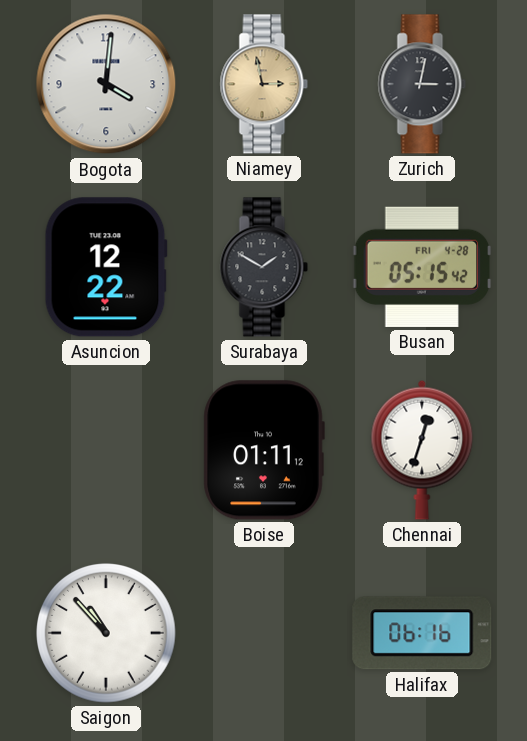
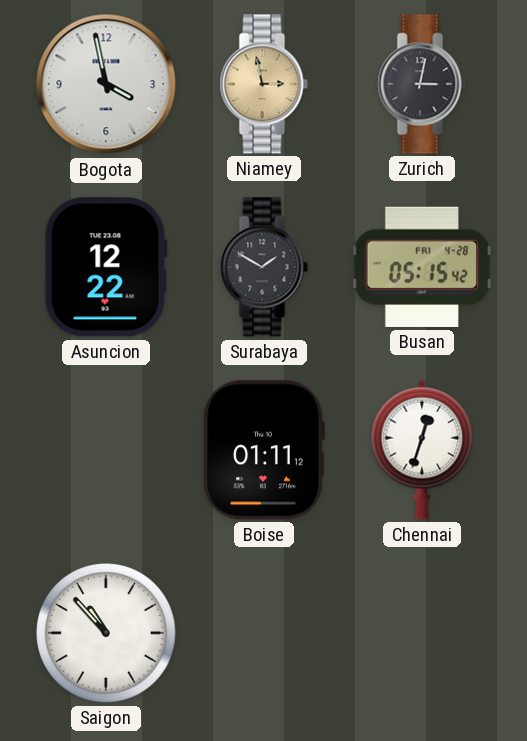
Bogota: 4:01 -> 3:58 (106, 84)
Halifax: 06:16 -> none (422, 633)
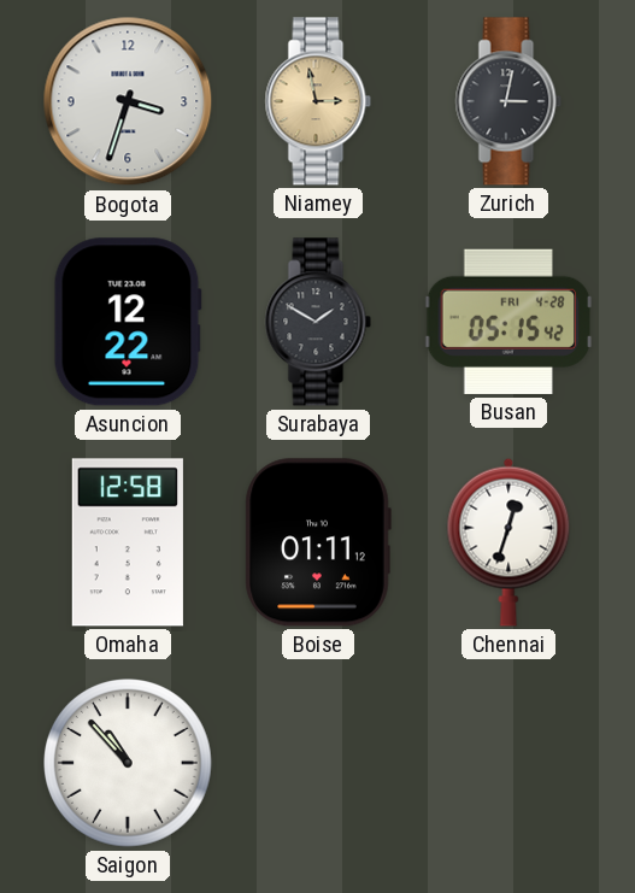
Bogota: 3:58 -> 3:33 (128, 101)
Omaha: none -> 12:58 (128, 542)
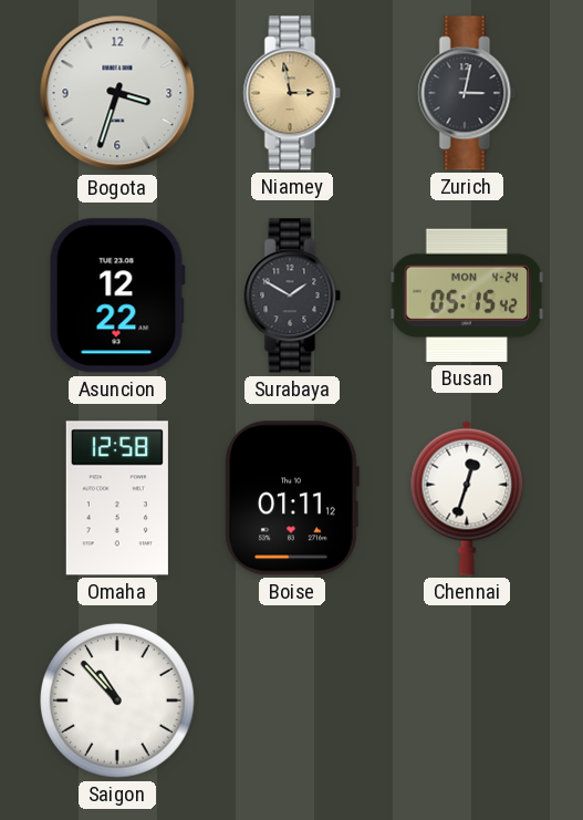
Busan date: FRI 4-28 -> MON 4-24 (467, 295)
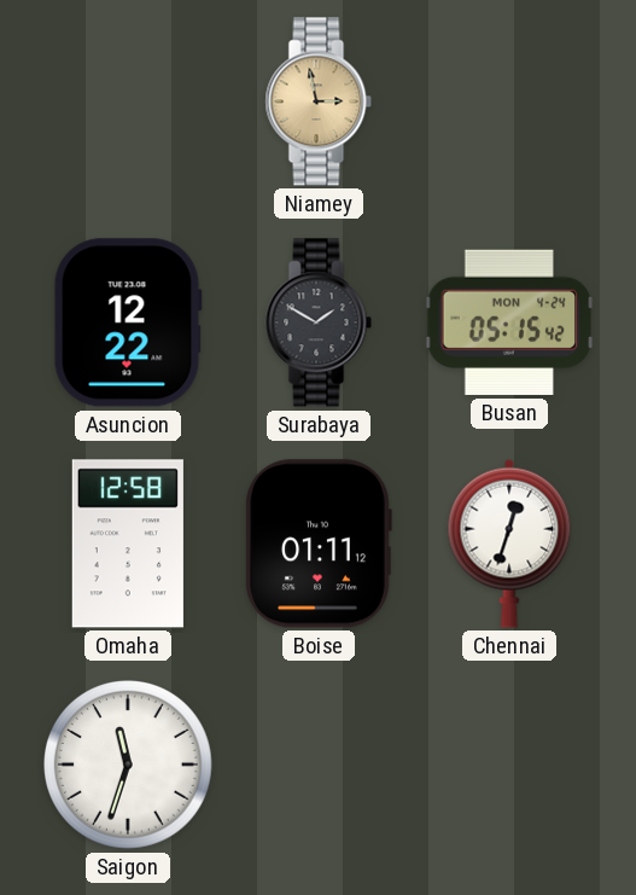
Bogota: 3:33 -> none (117, 93)
Zurich: 3:02 -> none (467, 93)
Saigon: 10:53 -> 11:33 (129, 766)
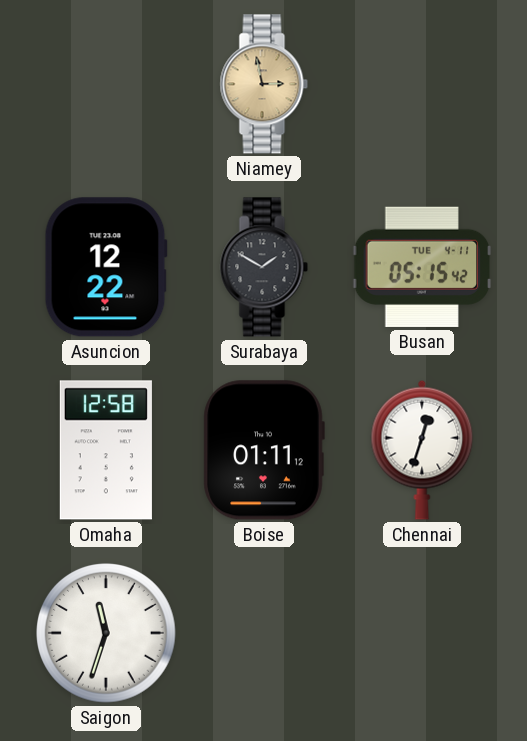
Busan date: MON 4-24 -> TUE 4-11 (422, 267)
